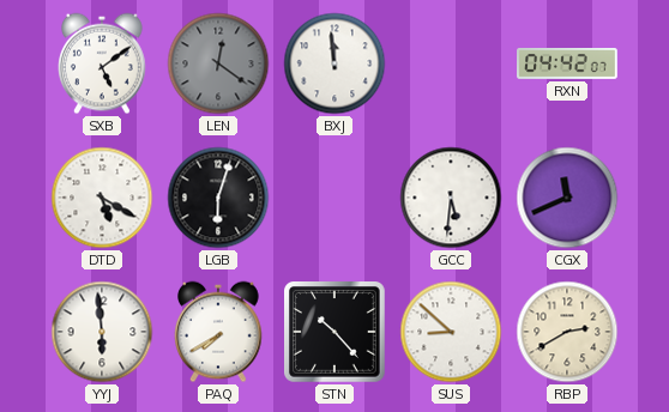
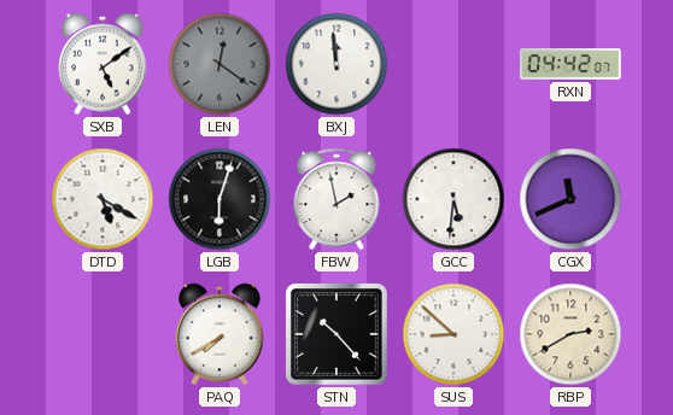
FBW: none -> 1:58 (336, 199)
YYJ: 5:59 -> none (102, 332)
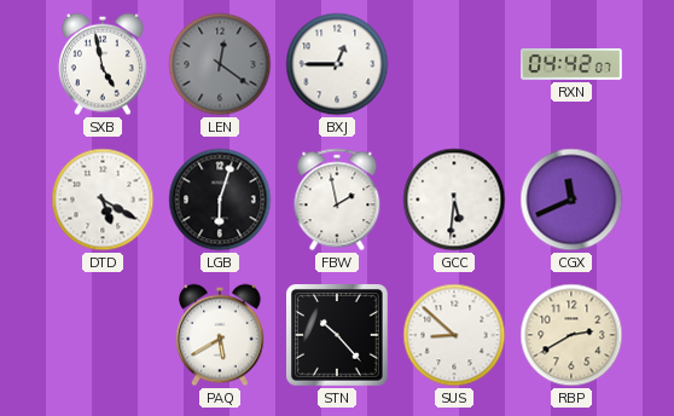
SXB: 5:09 -> 4:58 (104, 64)
BXJ: 11:59 -> 12:45 (337, 64)
PAQ: 7:40 -> 5:40 (221, 335)
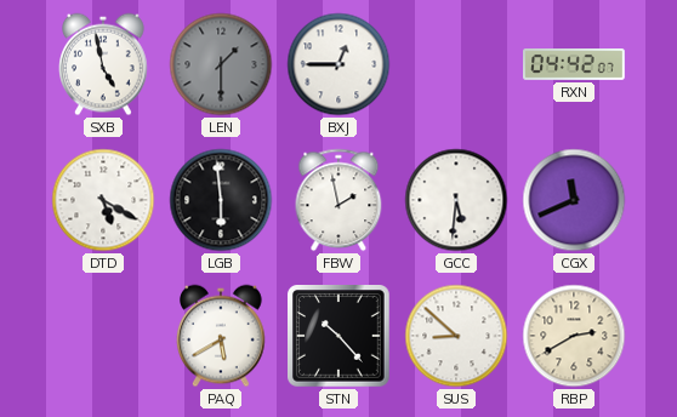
LEN: 12:21 -> 1:30 (221, 64)
LGB: 6:03 -> 5:59 (221, 200)
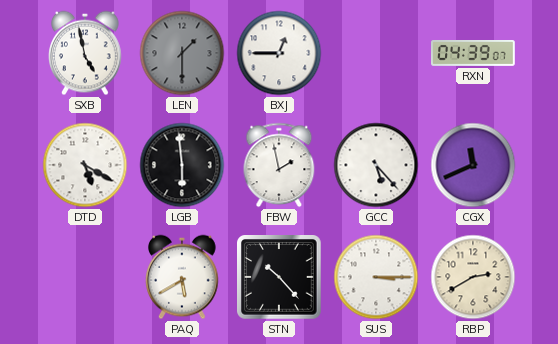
RXN: 04:42 -> 04:39 (473, 54)
GCC: 5:31 -> 5:23 (376, 165)
SUS: 8:52 -> 3:15 (376, 277)
